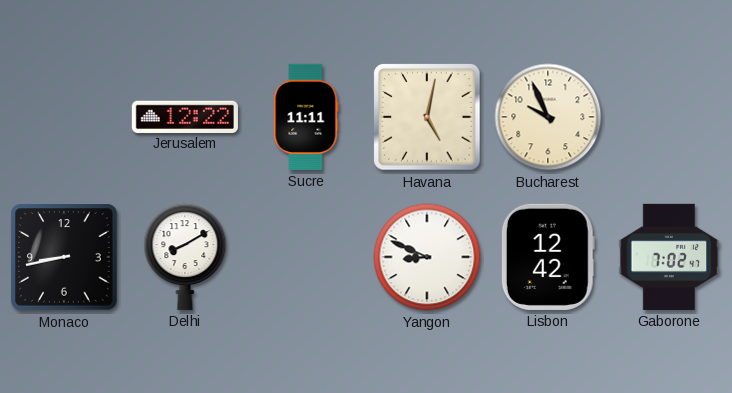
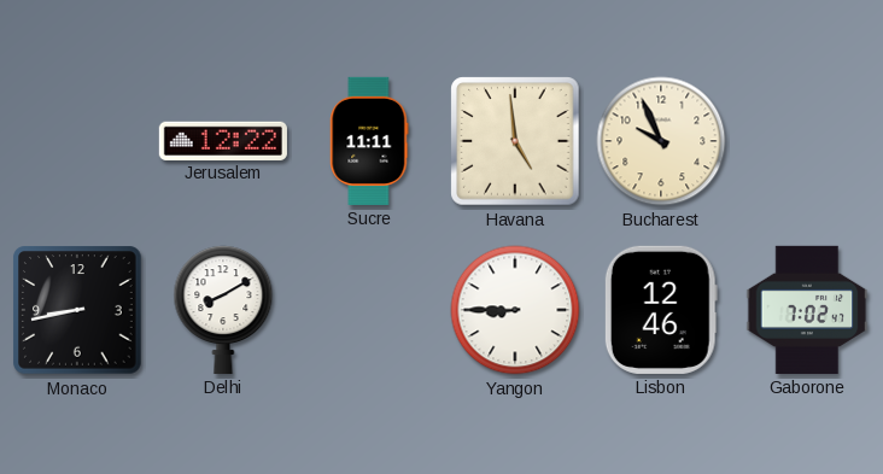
Havana: 5:02 -> 4:59 (515, 141)
Yangon: 8:49 -> 8:45 (515, 310)
Lisbon: 12:42 -> 12:46 (661, 310)
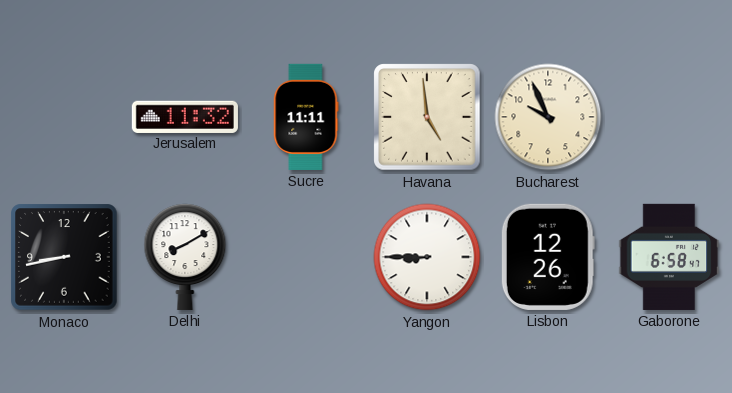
Jerusalem: 12:22 -> 11:32 (185, 116)
Lisbon: 12:46 -> 12:26 (548, 257)
Gaborone: 7:02 -> 6:58 (669, 257)
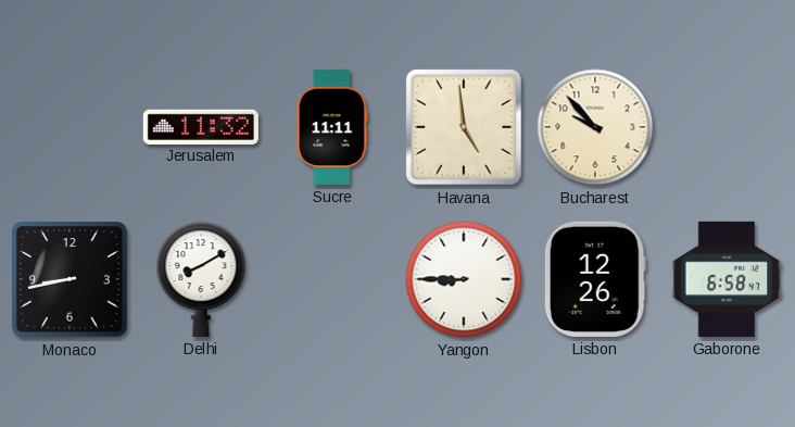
Bucharest: 9:56 -> 9:53 (595, 127)
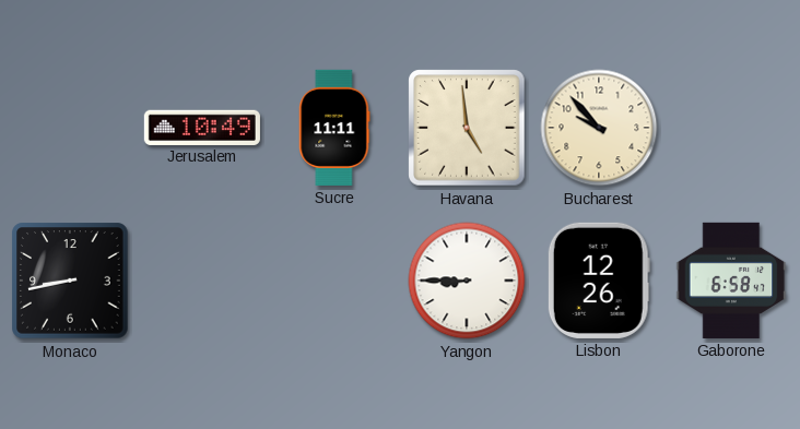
Jerusalem: 11:32 -> 10:49 (202, 127)
Delhi: 8:10 -> none (201, 279)
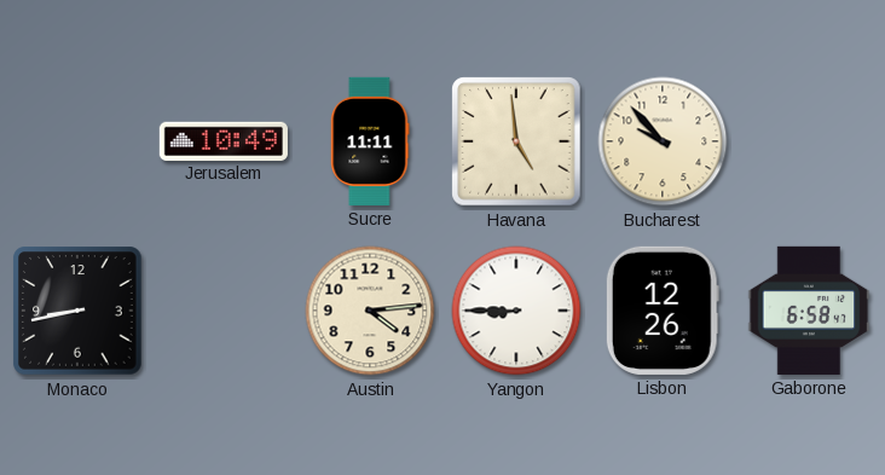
Austin: none -> 4:14 (370, 311)
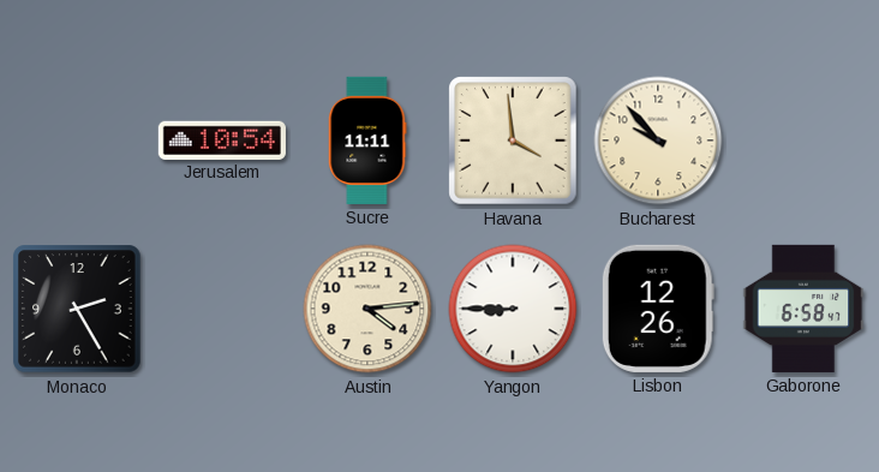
Jerusalem: 10:49 -> 10:54 (222, 139)
Havana: 4:59 -> 3:59 (513, 141)
Monaco: 8:43 -> 2:25 (77, 309)
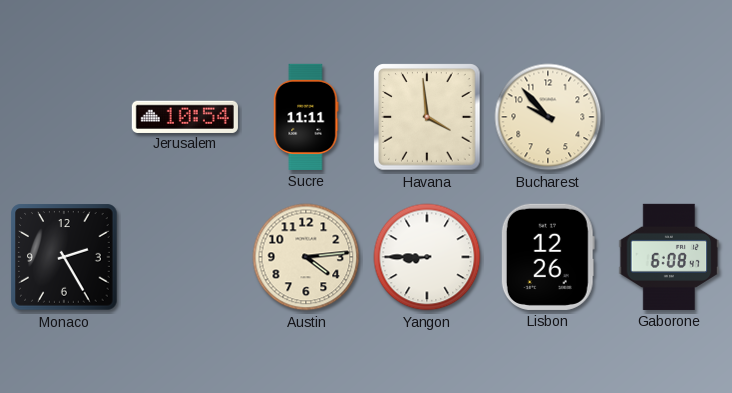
Gaborone: 6:58 -> 6:08 (669, 257)
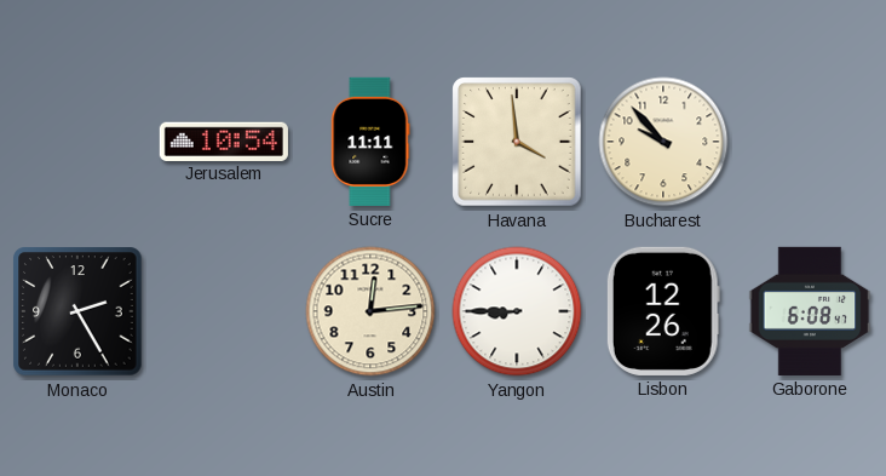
Austin: 4:14 -> 12:14 (370, 311)
